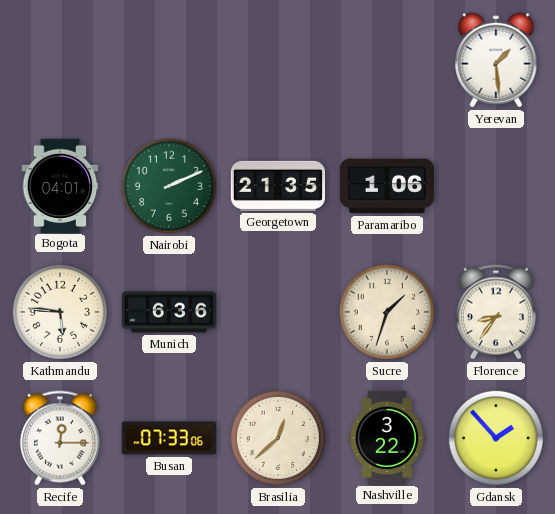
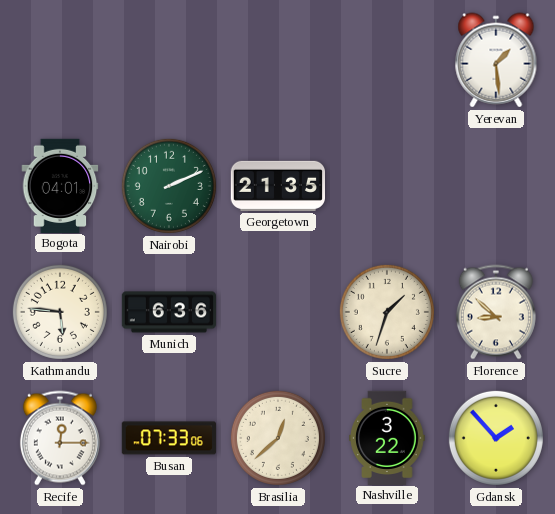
Paramaribo: 1:06 -> none (386, 186)
Florence: 8:36 -> 8:52 (496, 312)
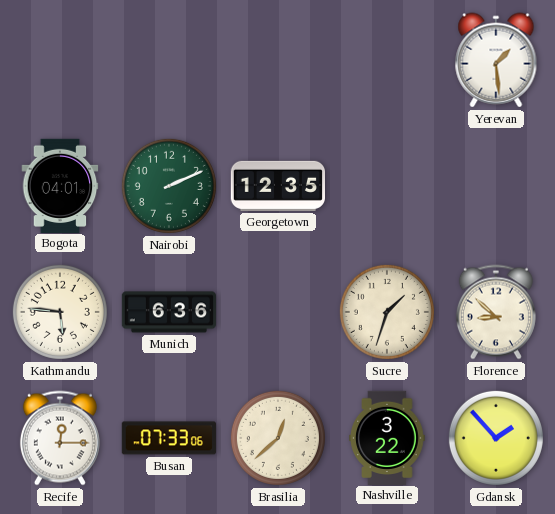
Georgetown: 21:35 -> 12:35 (277, 186)
